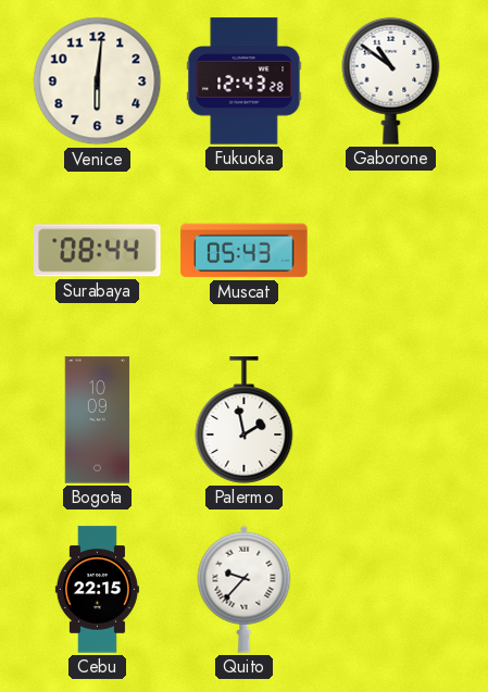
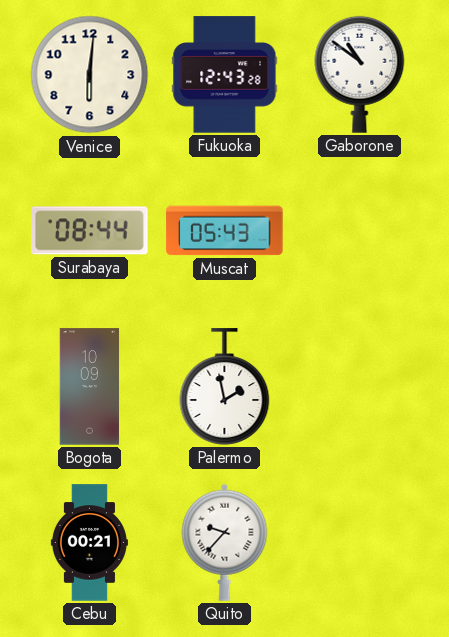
Cebu: 22:15 -> 00:21 (89, 543)
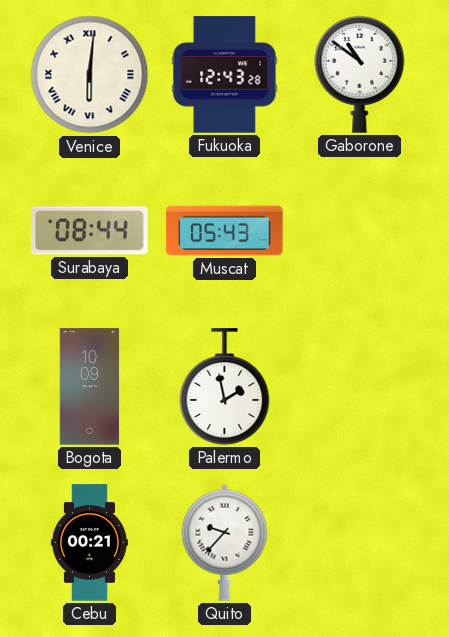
Venice numerals: Arabic -> Roman (90, 75)
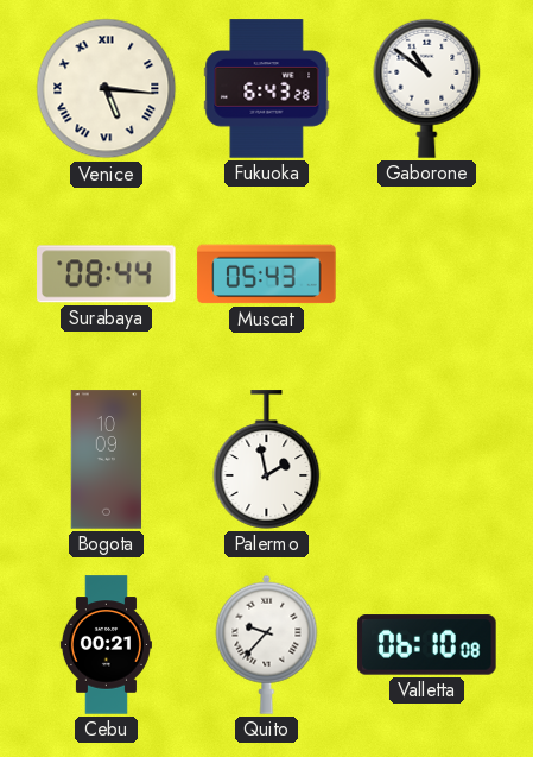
Venice: 6:01 -> 5:16 (107, 89)
Fukuoka: 12:43 -> 6:43 (267, 89)
Valletta: none -> 06:10 (427, 645)
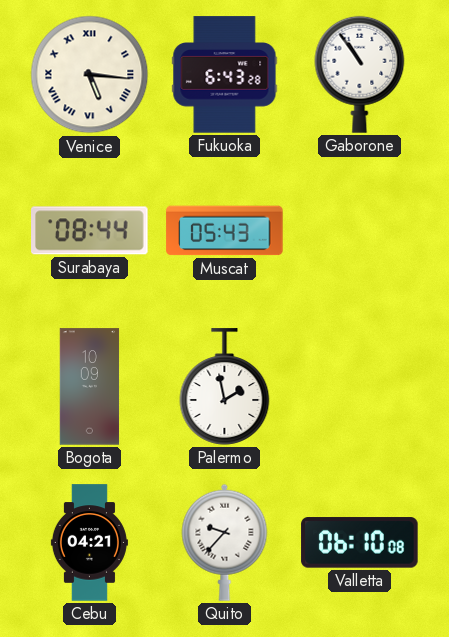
Gaborone: 10:51 -> 10:54 (360, 74)
Cebu: 00:21 -> 04:21 (89, 543)
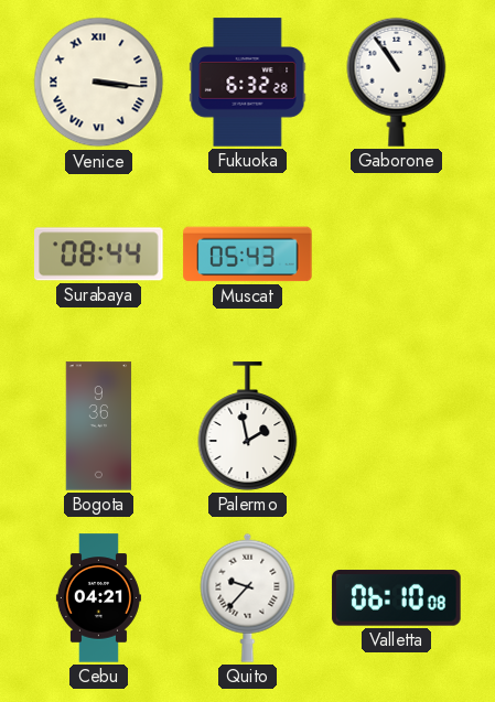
Venice: 5:16 -> 3:16 (99, 83)
Fukuoka: 6:43 -> 6:32 (248, 83)
Bogota: 10:09 -> 9:36 (99, 426)
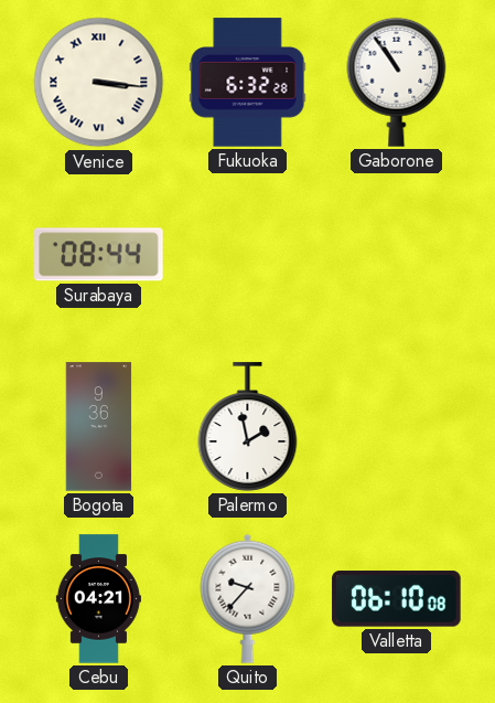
Muscat: 05:43 -> none (248, 255)
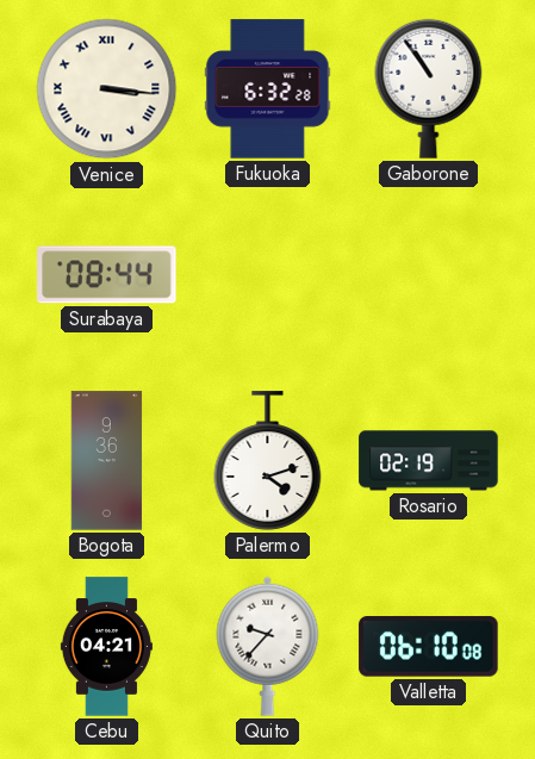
Palermo: 1:58 -> 4:12 (268, 461)
Rosario: none -> 02:19 (429, 461)
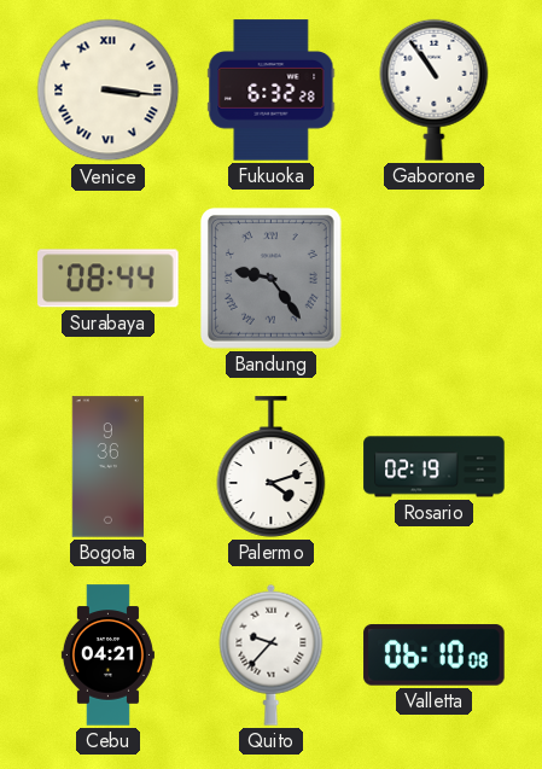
Bandung: none -> 9:24 (270, 279)
